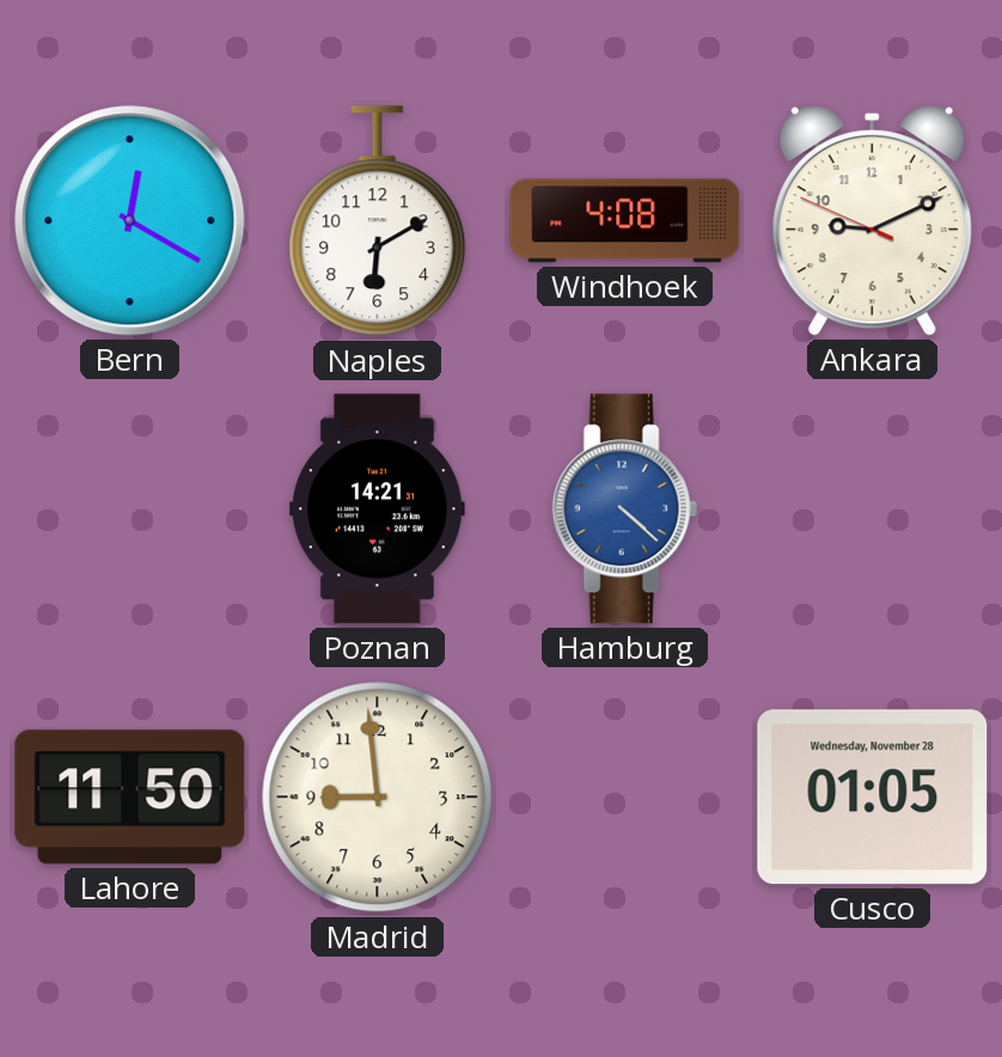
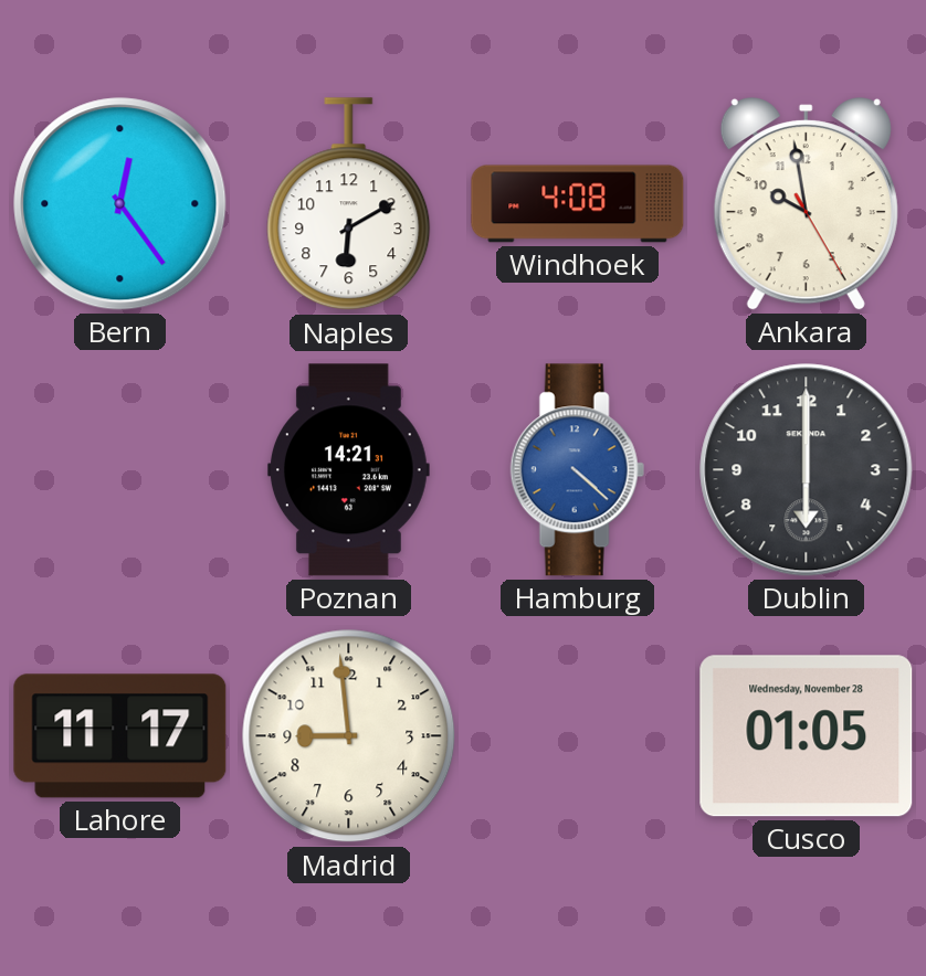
Bern: 12:20 -> 12:24 (120, 204)
Ankara: 9:10 -> 9:58 (806, 204)
Dublin: none -> 6:00 (807, 470)
Lahore: 11:50 -> 11:17 (120, 736)
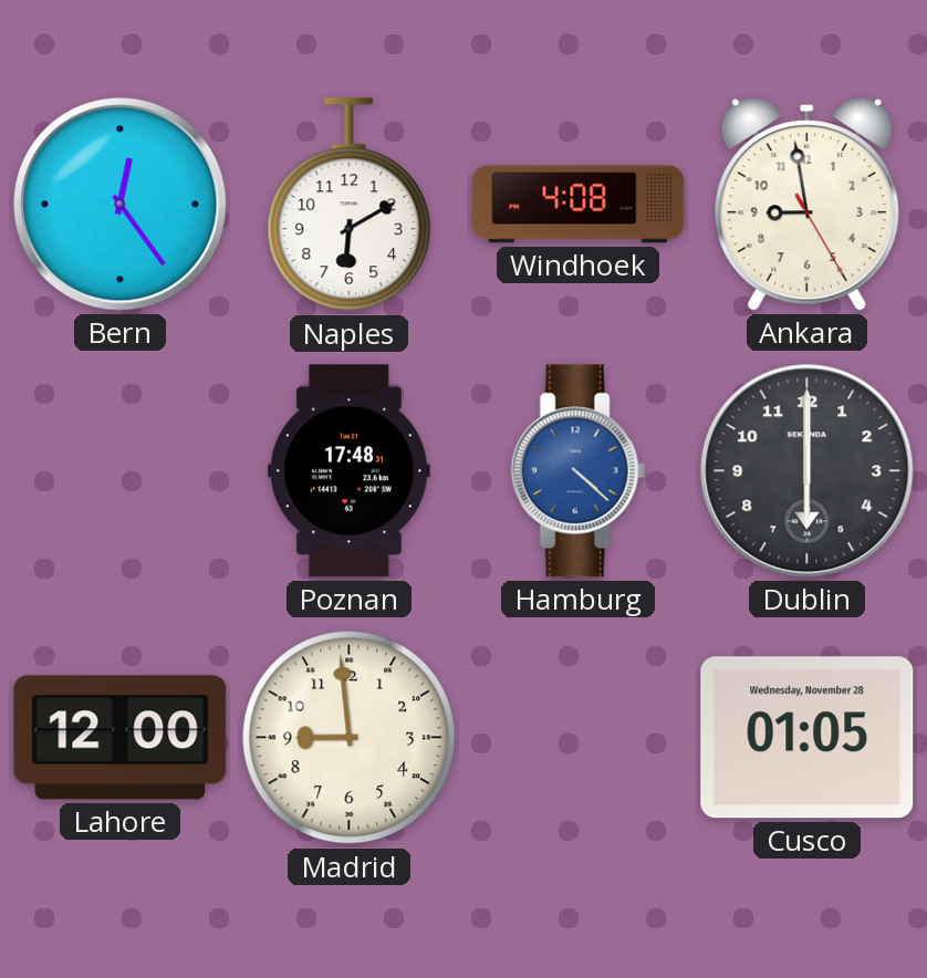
Ankara: 9:58 -> 8:58 (806, 205)
Poznan: 14:21 -> 17:48 (350, 471)
Lahore: 11:17 -> 12:00 (121, 738)
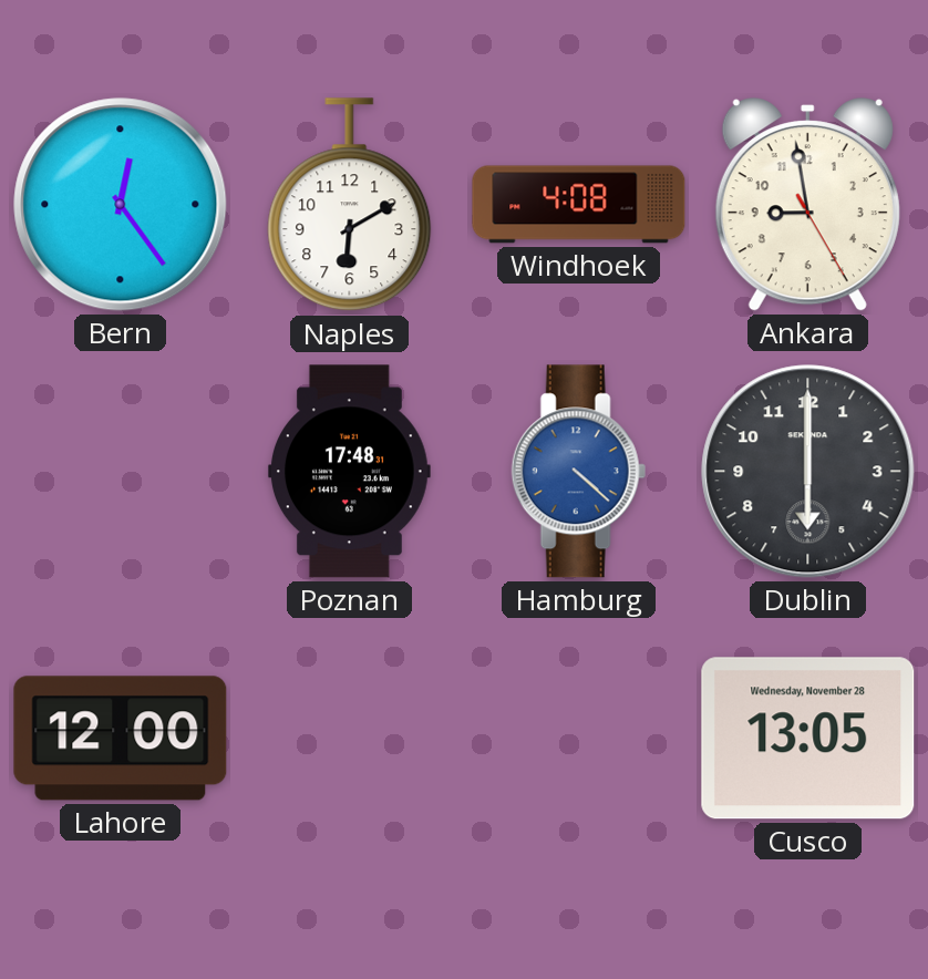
Madrid: 8:59 -> none (350, 738)
Cusco: 01:05 -> 13:05 (808, 739)
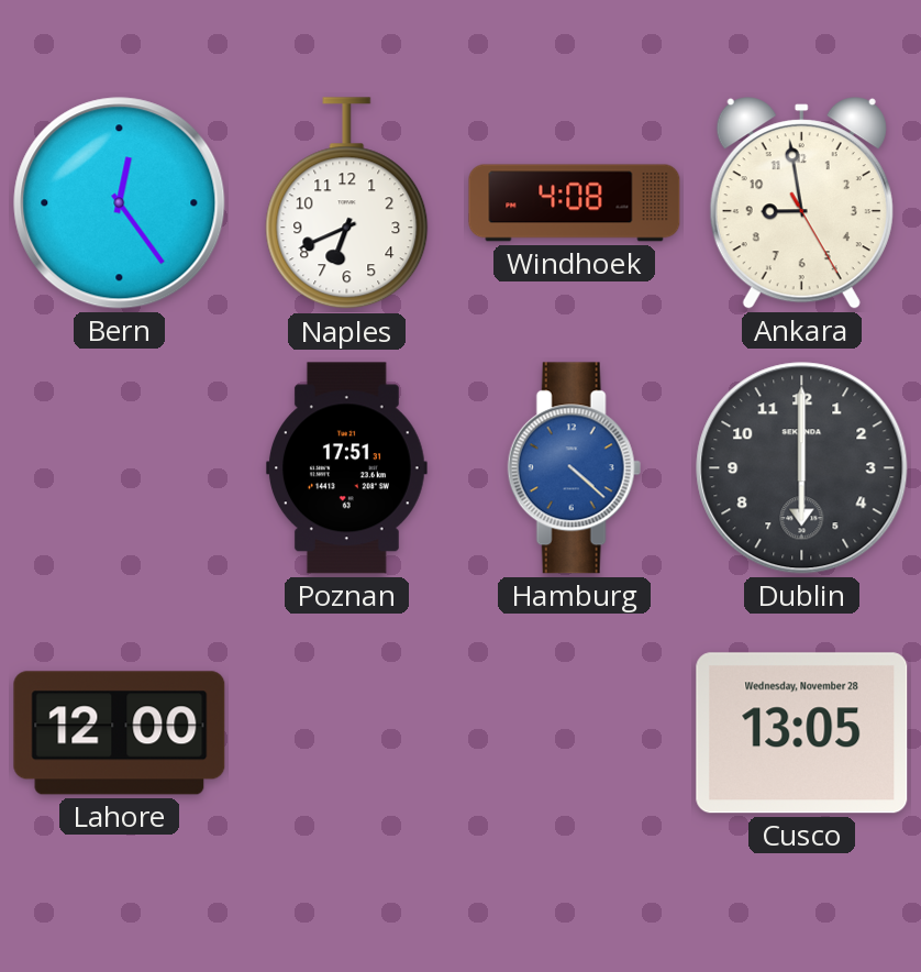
Naples: 6:10 -> 6:41 (347, 203)
Poznan: 17:48 -> 17:51 (347, 468)
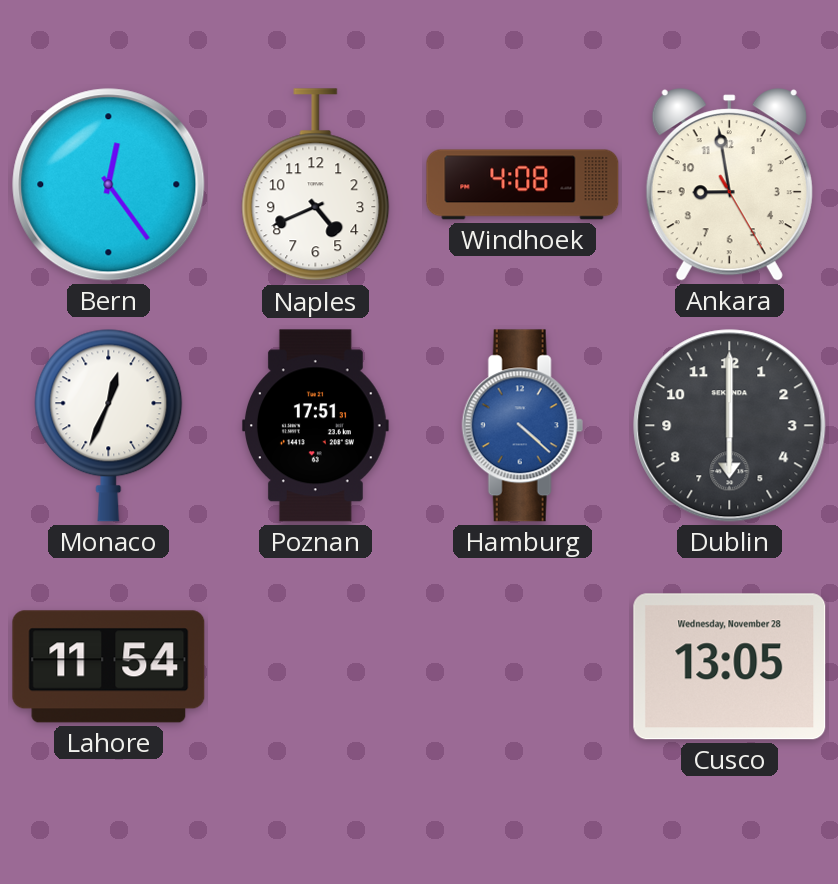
Naples: 6:41 -> 4:41 (316, 185)
Monaco: none -> 12:34 (109, 425)
Lahore: 12:00 -> 11:54 (109, 667)
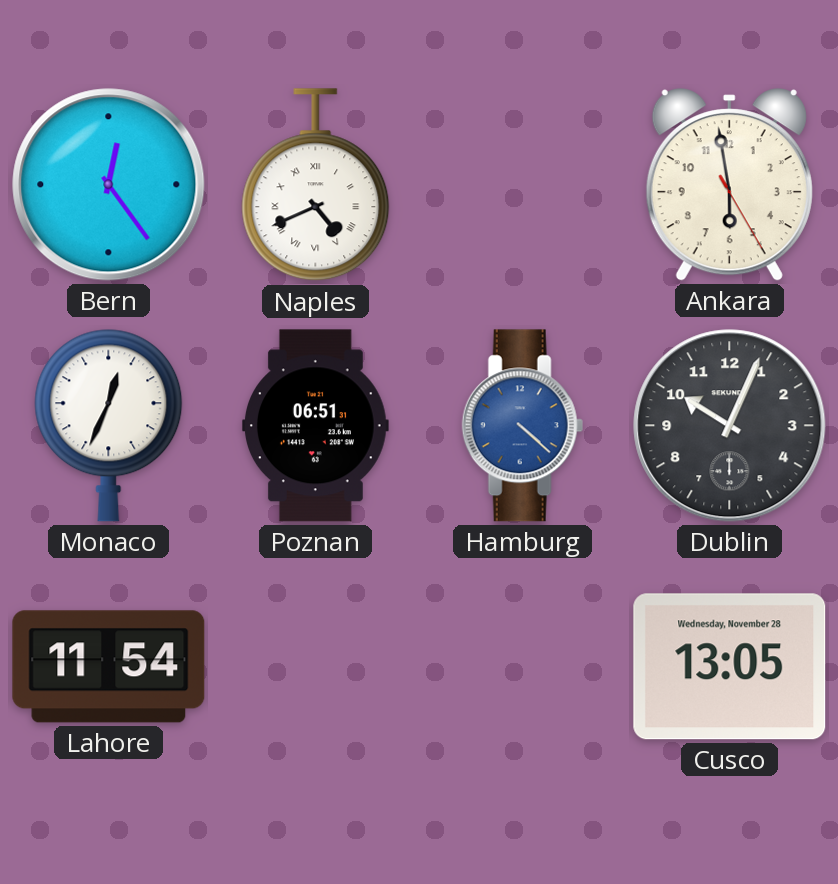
Naples numerals: Arabic -> Roman (316, 185)
Windhoek: 4:08 -> none (523, 185)
Ankara: 8:58 -> 5:58 (729, 185)
Poznan: 17:51 -> 06:51 (316, 426)
Dublin: 6:00 -> 10:04 (730, 426)
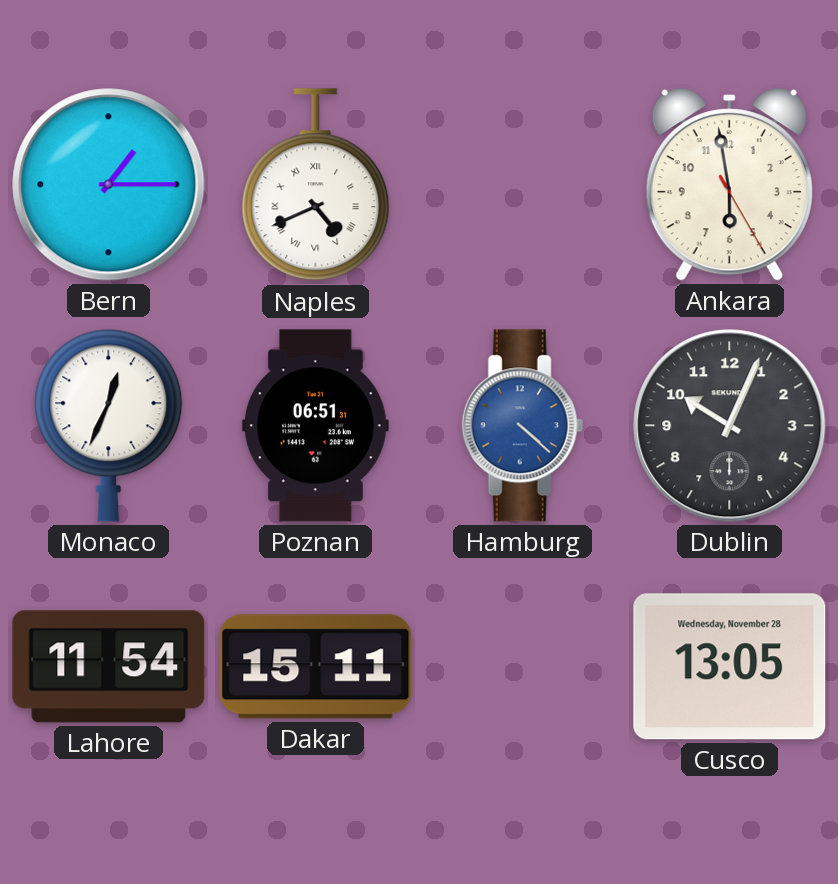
Bern: 12:24 -> 1:15 (109, 185)
Dakar: none -> 15:11 (316, 667)
